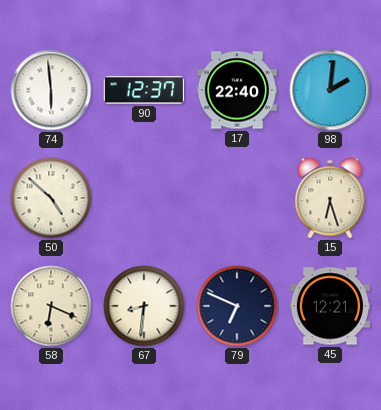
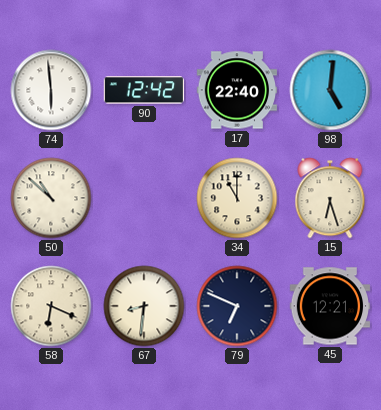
90: 12:37 -> 12:42 (143, 90)
98: 2:01 -> 5:01 (330, 90)
50: 4:52 -> 10:52 (51, 198)
34: none -> 11:00 (237, 198)
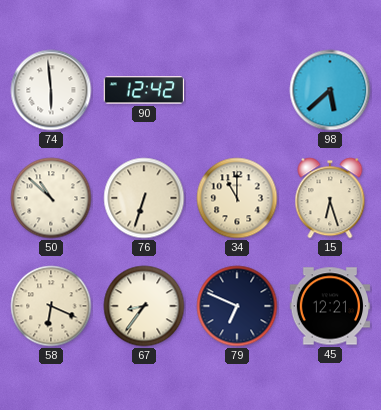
17: 22:40 -> none (237, 90)
98: 5:01 -> 5:38 (330, 90)
76: none -> 6:33 (144, 198)
67: 8:31 -> 8:36 (144, 306)
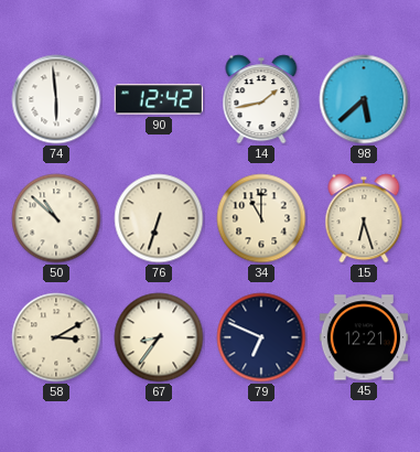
14: none -> 1:43 (261, 99)
58: 6:19 -> 3:10 (56, 337)
